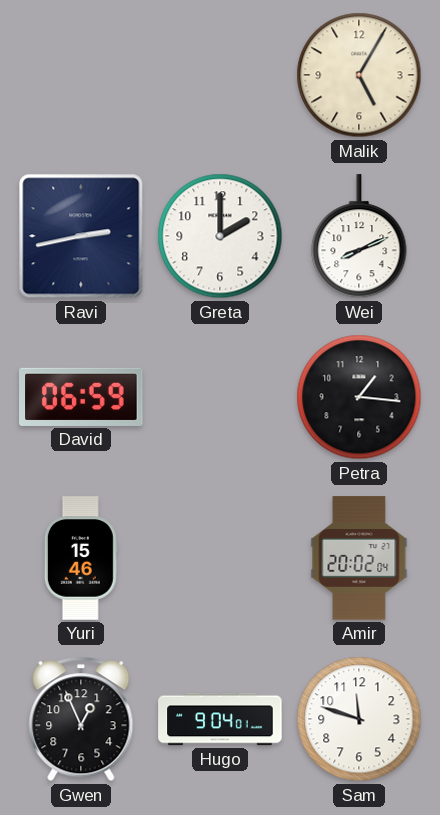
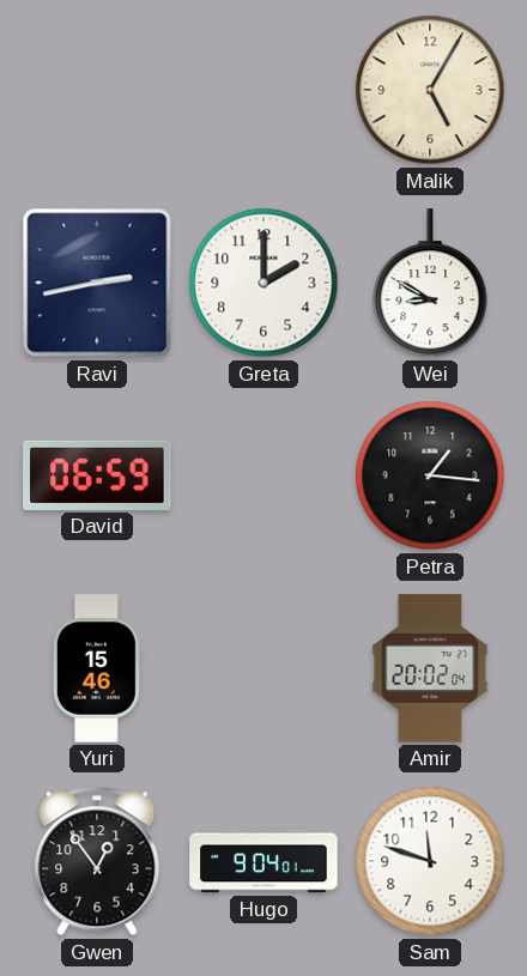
Wei: 8:11 -> 8:50 (430, 284)
Gwen: 12:56 -> 12:54 (97, 861)
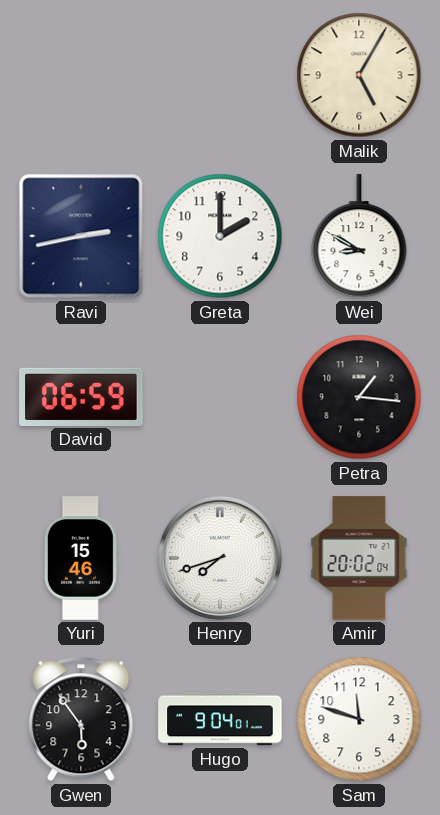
Henry: none -> 7:42 (220, 558)
Gwen: 12:54 -> 5:54 (81, 719)
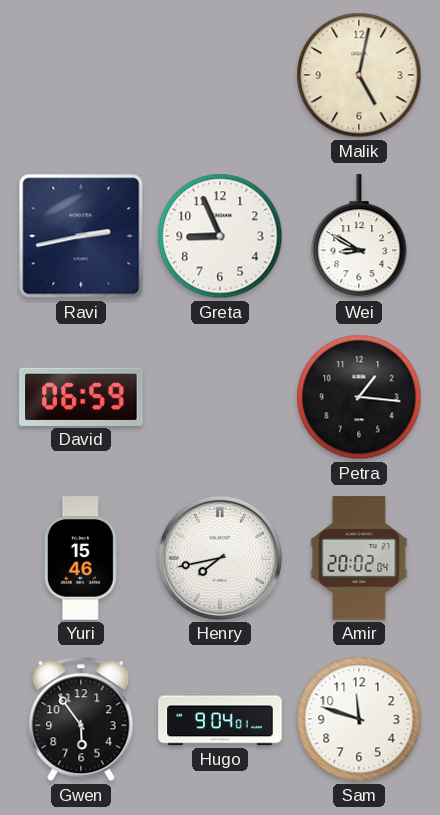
Malik: 5:05 -> 5:02 (359, 75)
Greta: 2:00 -> 8:56 (220, 236)
Henry: 7:42 -> 7:43 (220, 558)
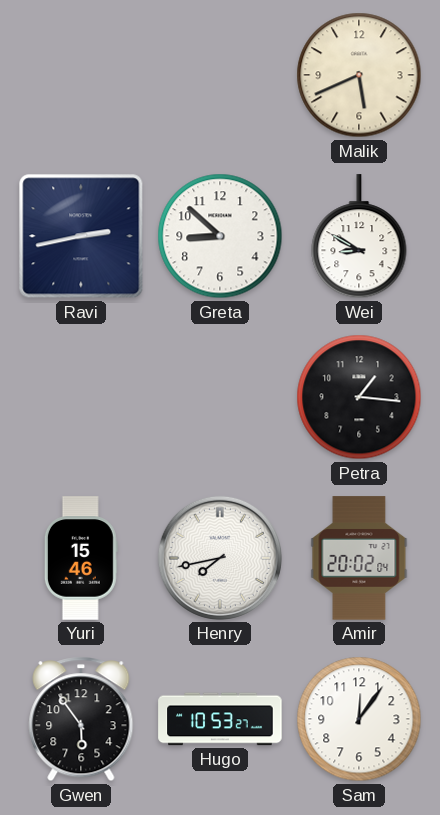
Malik: 5:02 -> 5:41 (359, 75)
Greta: 8:56 -> 8:52 (220, 236)
David: 06:59 -> none (81, 397)
Hugo: 9:04 -> 10:53 (220, 719)
Sam: 11:48 -> 12:06 (359, 719)
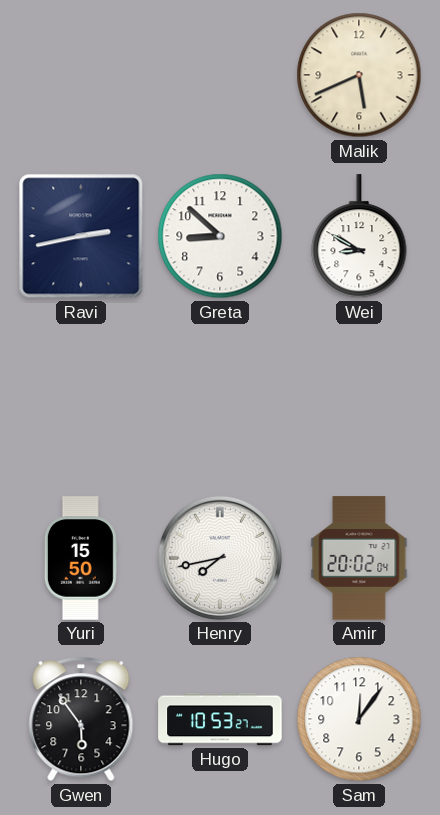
Petra: 1:16 -> none (359, 397)
Yuri: 15:46 -> 15:50 (81, 558)
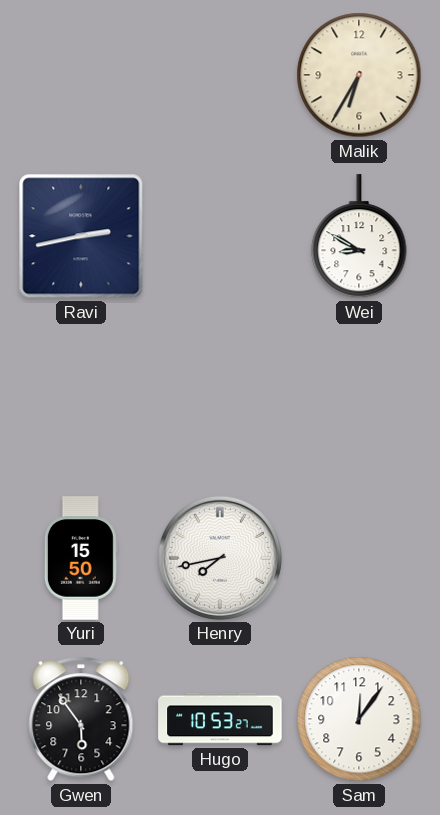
Malik: 5:41 -> 6:35 (359, 75)
Greta: 8:52 -> none (220, 236)
Amir: 20:02 -> none (359, 558)
